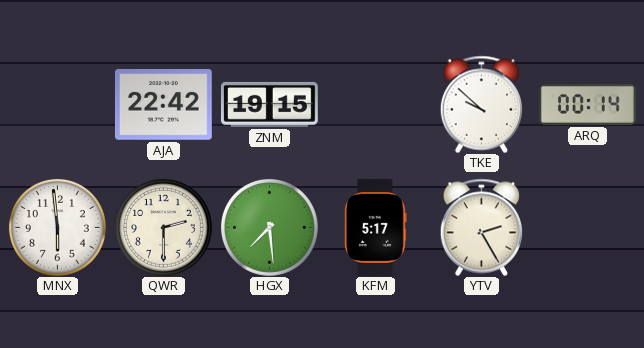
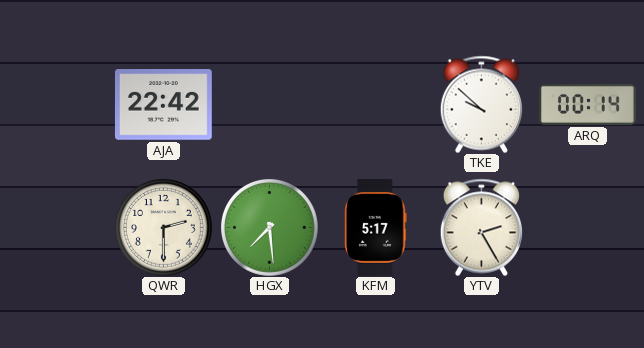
ZNM: 19:15 -> none (269, 104)
MNX: 5:59 -> none (57, 227)
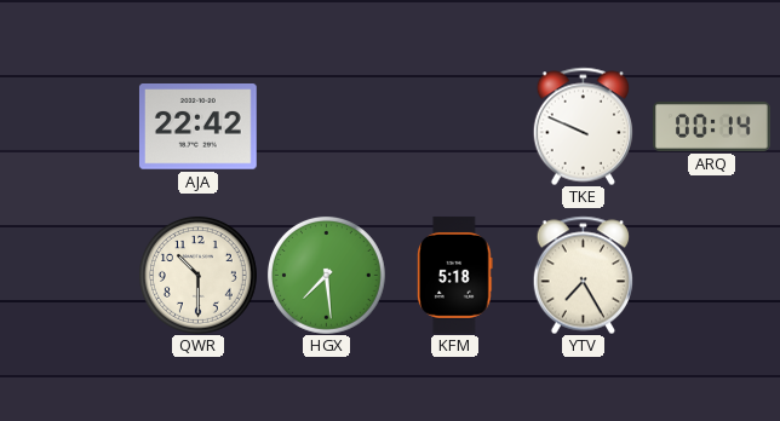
TKE: 9:52 -> 9:49 (583, 126)
QWR: 2:30 -> 10:30 (197, 275)
KFM: 5:17 -> 5:18 (455, 275)
YTV: 2:25 -> 7:25 (583, 275)
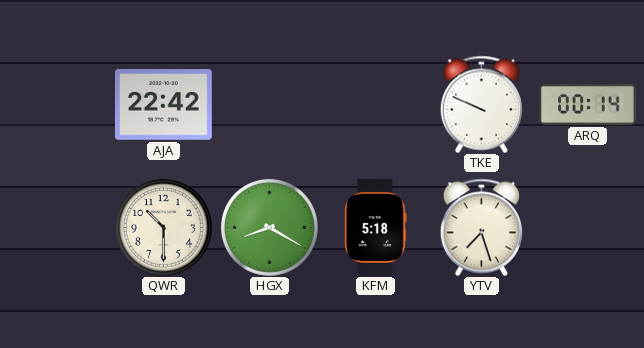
HGX: 7:29 -> 8:20 (269, 227)
YTV: 7:25 -> 7:27 (481, 227)
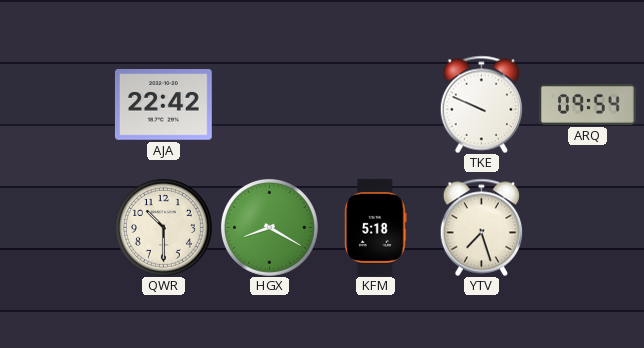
ARQ: 00:14 -> 09:54 (588, 104)
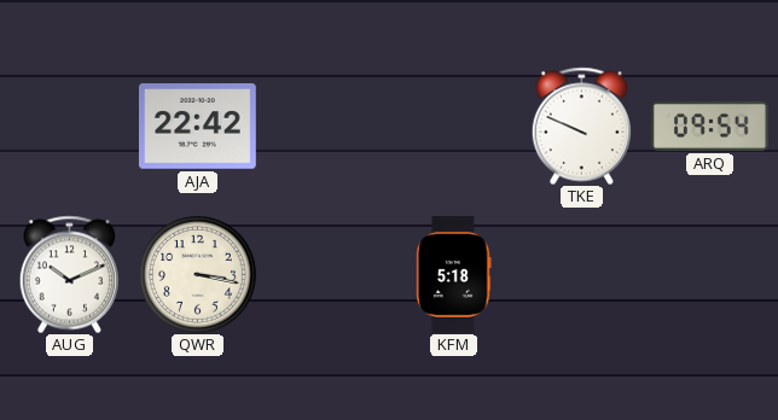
AUG: none -> 10:11 (69, 274)
QWR: 10:30 -> 3:17 (197, 274)
HGX: 8:20 -> none (269, 227)
YTV: 7:27 -> none (481, 227)
